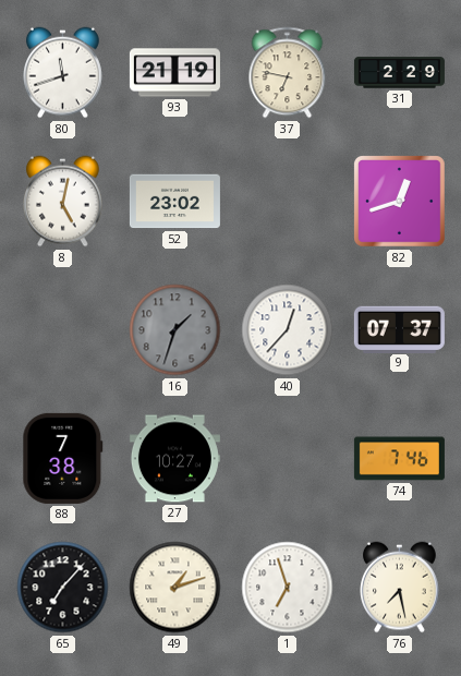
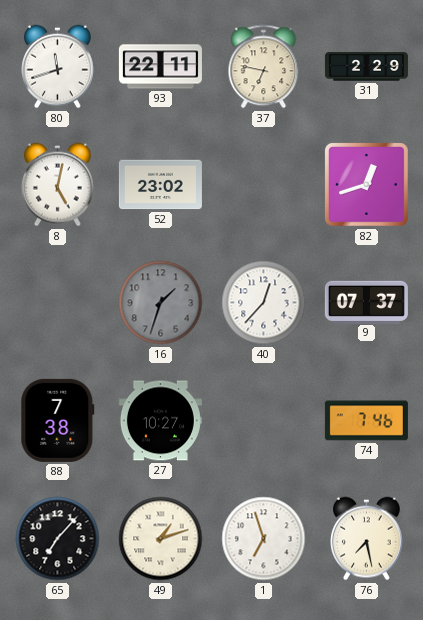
93: 21:19 -> 22:11 (160, 67)
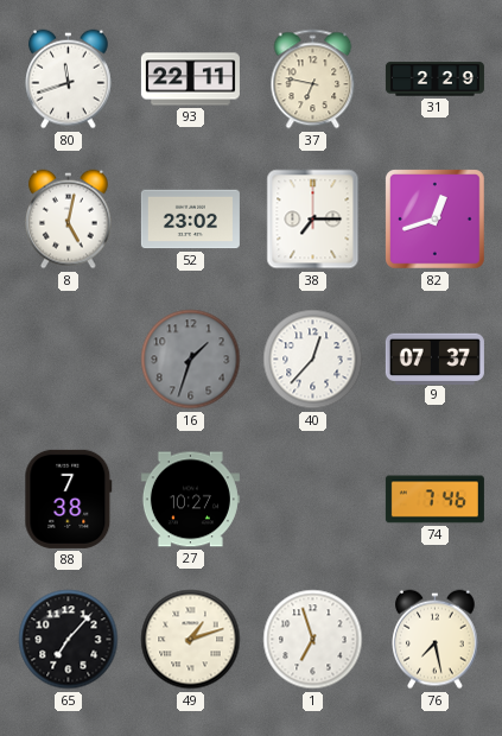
38: none -> 7:15 (313, 220)
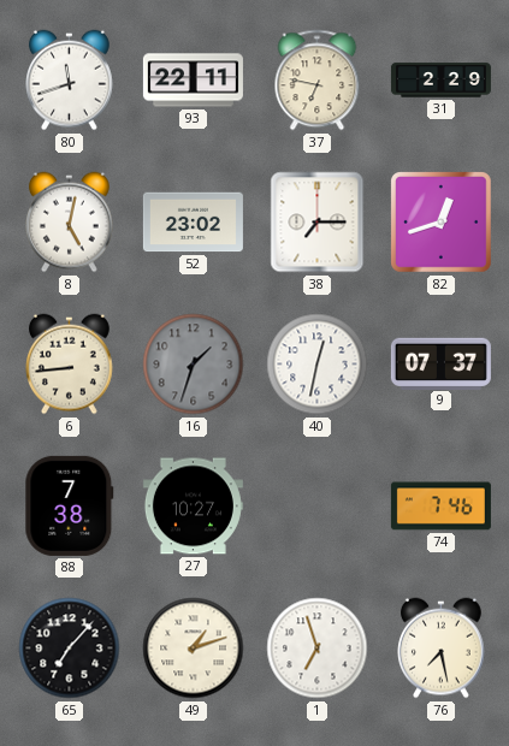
6: none -> 8:44 (70, 365)
40: 12:37 -> 12:32 (318, 365)
